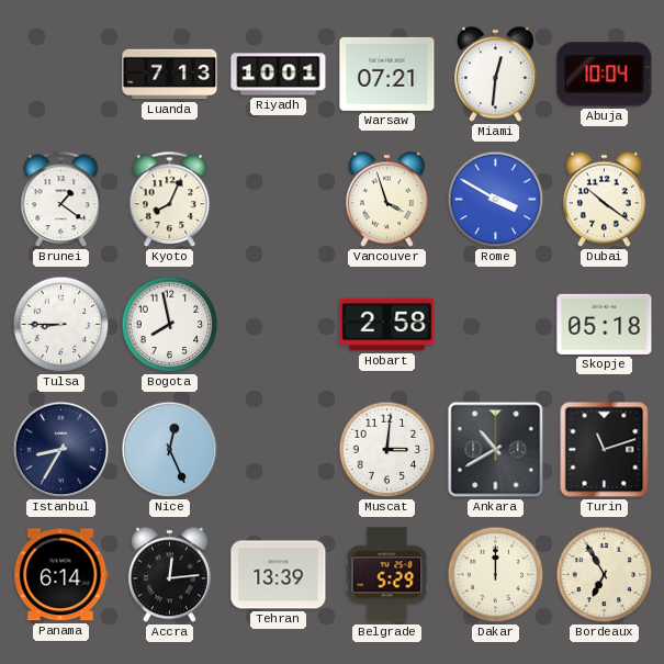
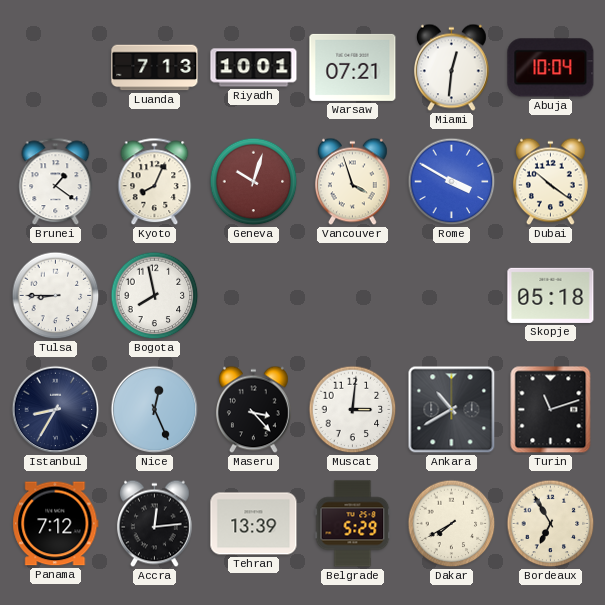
Geneva: none -> 10:03 (254, 182)
Hobart: 2:58 -> none (387, 325)
Maseru: none -> 3:23 (253, 410)
Panama: 6:14 -> 7:12 (56, 524)
Dakar: 12:00 -> 7:40 (452, 524)
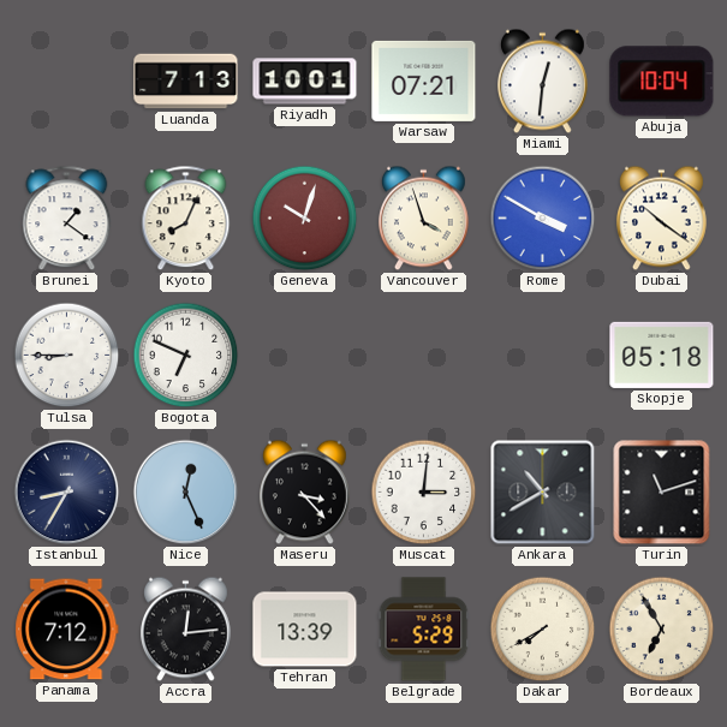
Bogota: 7:58 -> 6:49 (186, 356)
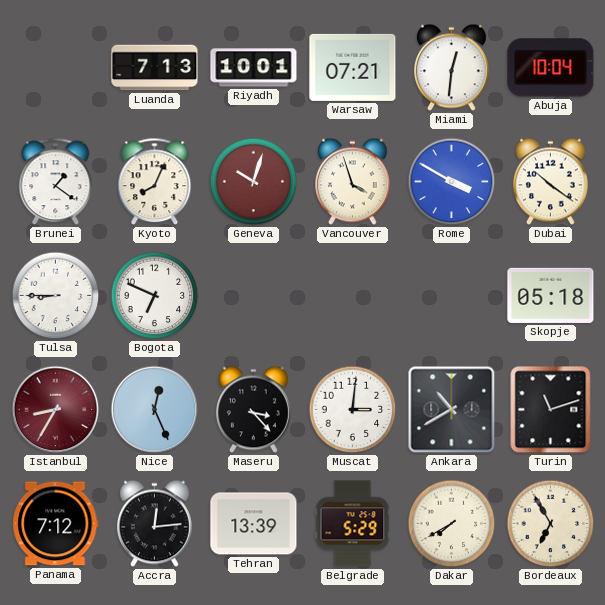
Istanbul dial: navy -> burgundy (56, 410)
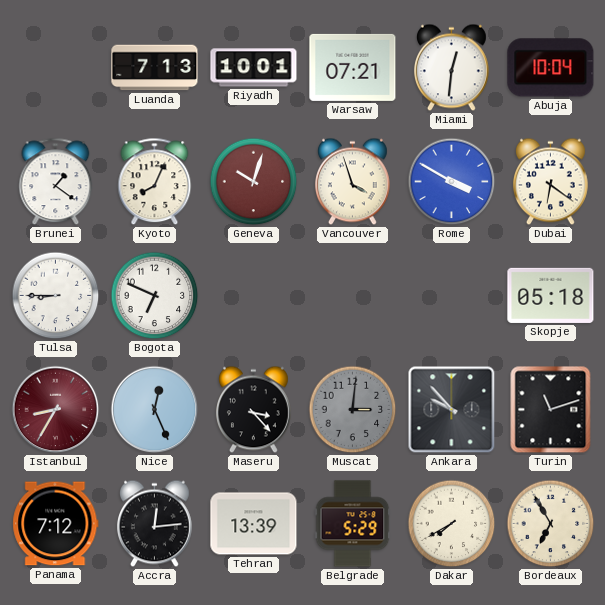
Dubai: 10:21 -> 6:21 (550, 182)
Muscat dial: white -> grey (353, 410)
Ankara: 10:40 -> 9:53 (452, 410)
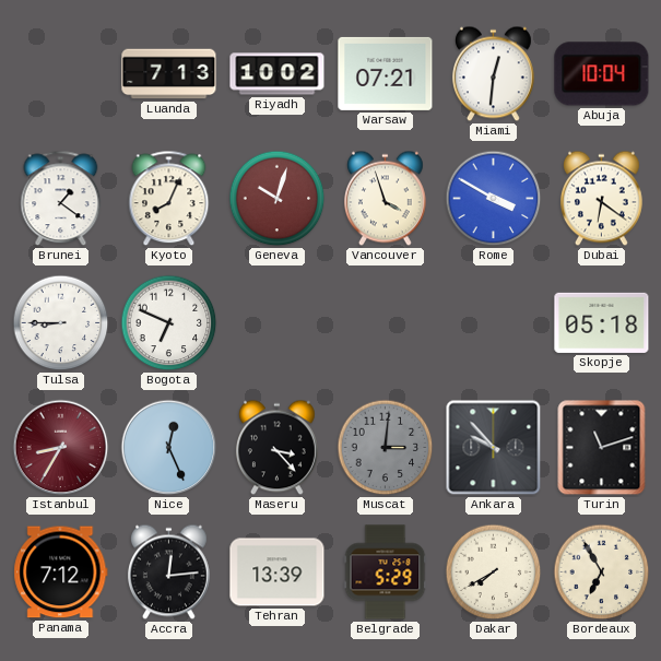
Riyadh: 10:01 -> 10:02 (278, 74)
